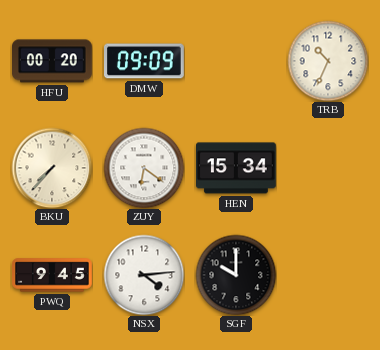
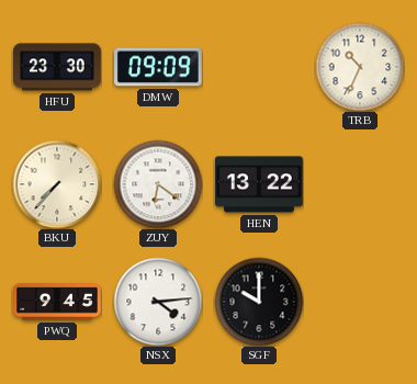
HFU: 00:20 -> 23:30 (58, 67)
HEN: 15:34 -> 13:22 (260, 184)
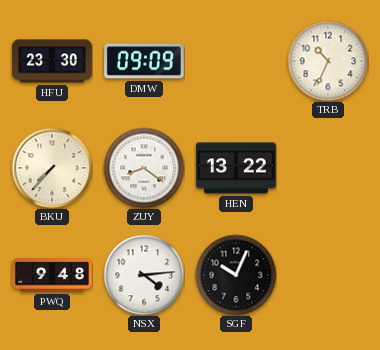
ZUY: 6:21 -> 8:21 (144, 168)
PWQ: 9:45 -> 9:48 (52, 275)
SGF: 10:00 -> 10:04 (236, 275)
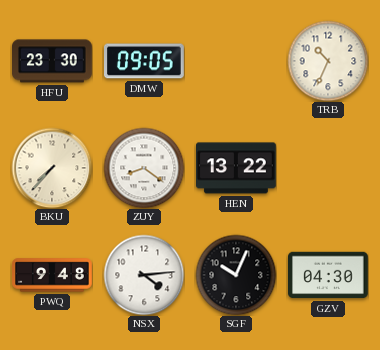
DMW: 09:09 -> 09:05 (145, 61)
GZV: none -> 04:30 (329, 275)
